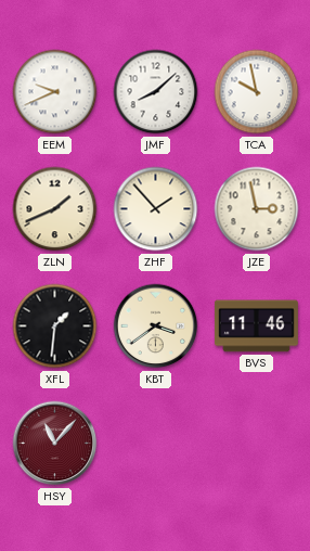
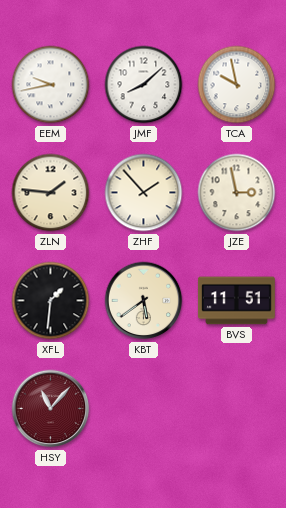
EEM: 9:41 -> 9:43 (51, 85)
ZLN: 1:41 -> 1:46 (51, 193)
KBT: 3:39 -> 5:39 (144, 301)
BVS: 11:46 -> 11:51 (236, 301)
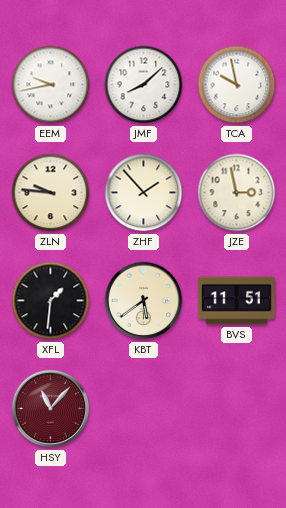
ZLN: 1:46 -> 9:46 (51, 193)
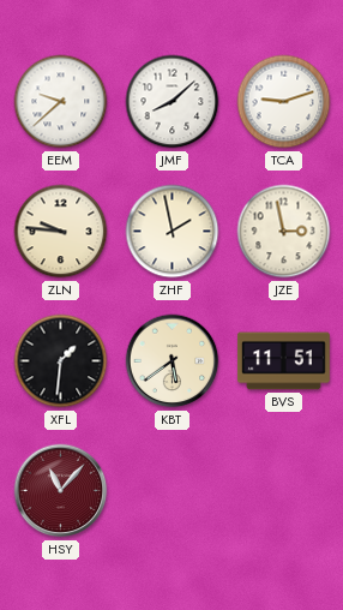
EEM: 9:43 -> 9:38 (61, 102)
TCA: 9:58 -> 9:12 (284, 102)
ZHF: 1:53 -> 1:58 (173, 232)
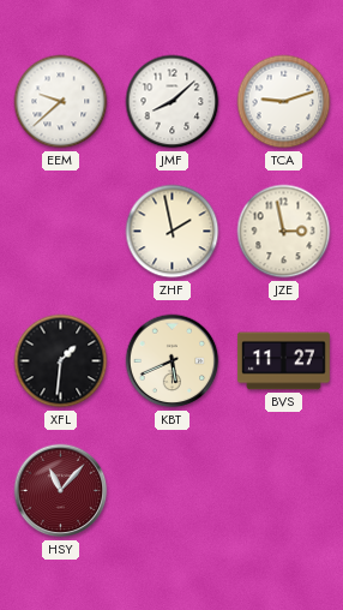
ZLN: 9:46 -> none (61, 232)
KBT: 5:39 -> 5:41 (173, 361)
BVS: 11:51 -> 11:27 (283, 361)
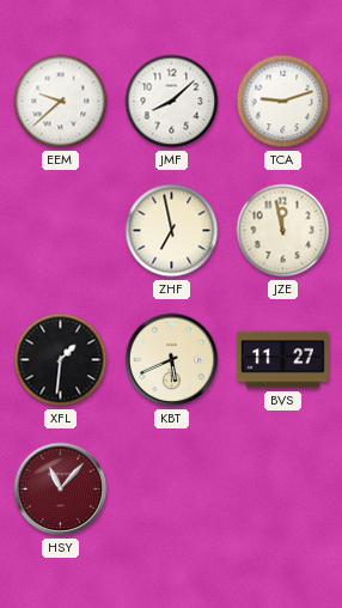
ZHF: 1:58 -> 6:58 (172, 231)
JZE: 2:58 -> 11:58 (283, 231)
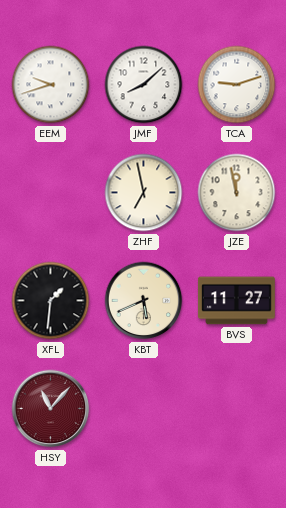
EEM: 9:38 -> 9:42 (51, 85)
